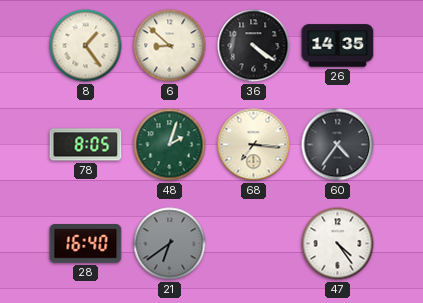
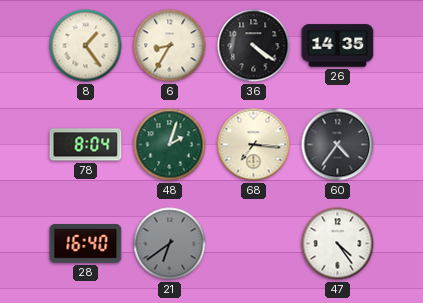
6: 8:52 -> 8:35 (170, 46)
78: 8:05 -> 8:04 (86, 145)
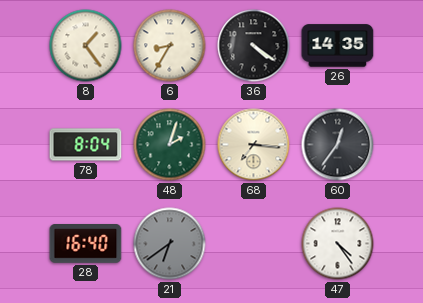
60: 4:36 -> 12:36 (338, 145)
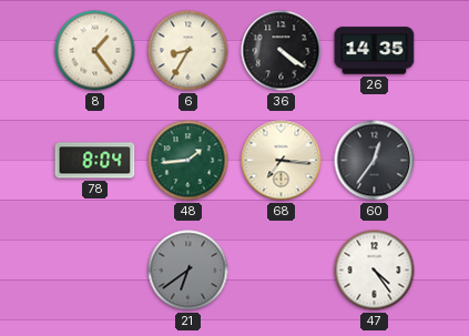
48: 2:03 -> 1:44 (188, 161)
28: 16:40 -> none (86, 244)
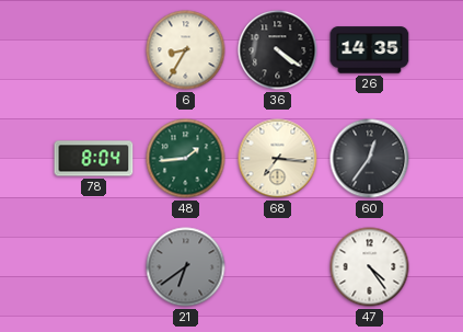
8: 1:24 -> none (95, 51)
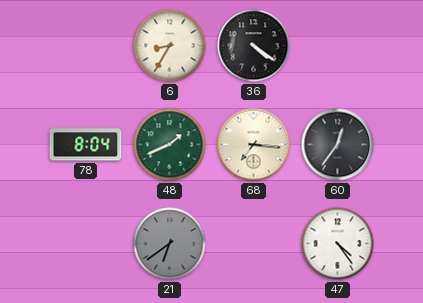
26: 14:35 -> none (370, 50)
48: 1:44 -> 1:41 (170, 145)
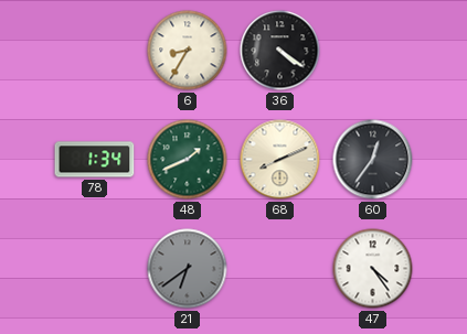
78: 8:04 -> 1:34 (95, 160)
68: 7:16 -> 8:11 (280, 160)
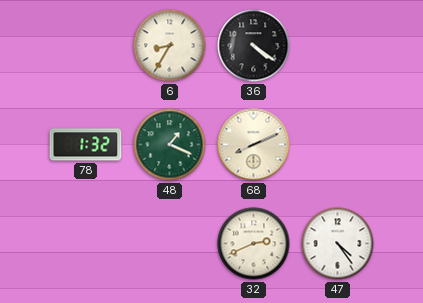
78: 1:34 -> 1:32 (86, 145)
48: 1:41 -> 1:19 (170, 145)
60: 12:36 -> none (373, 160)
21: 6:39 -> none (188, 269)
32: none -> 2:41 (254, 244)
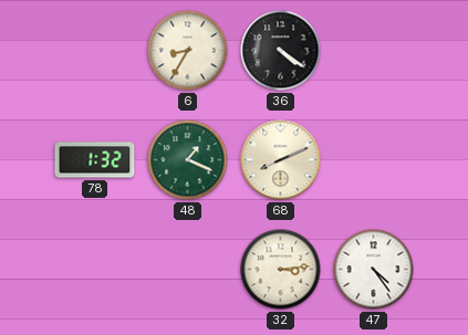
32: 2:41 -> 3:14 (281, 270)
